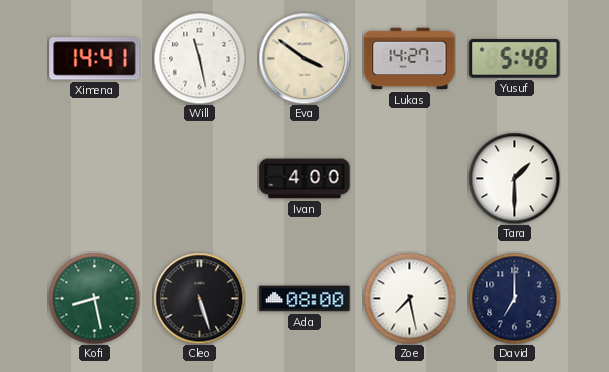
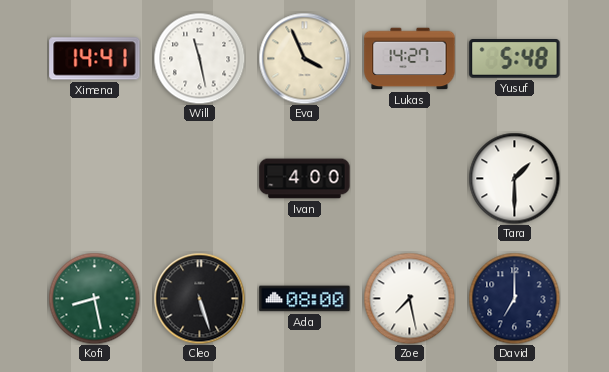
Eva: 3:51 -> 3:56 (304, 58)
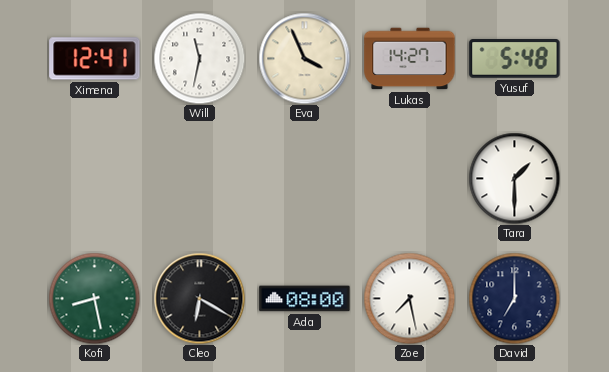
Ximena: 14:41 -> 12:41 (95, 59)
Will: 11:28 -> 11:32 (199, 58)
Ivan: 4:00 -> none (305, 179)
Cleo: 5:27 -> 6:20 (199, 298)
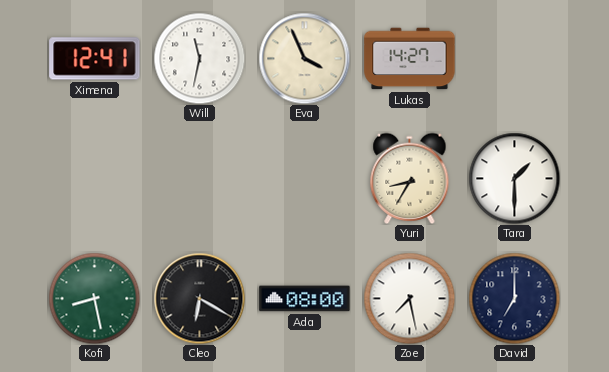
Yusuf: 5:48 -> none (515, 59)
Yuri: none -> 8:35 (410, 178)
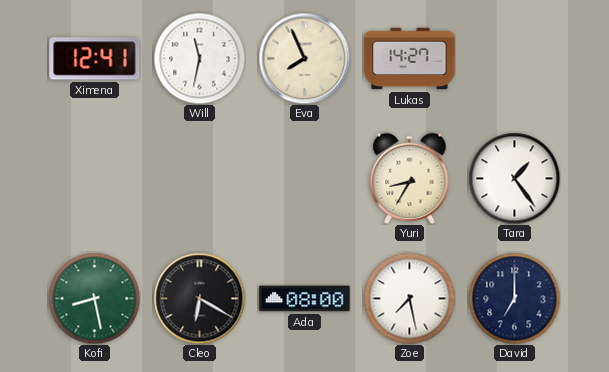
Eva: 3:56 -> 7:56 (304, 58)
Tara: 1:30 -> 1:24 (514, 178)
